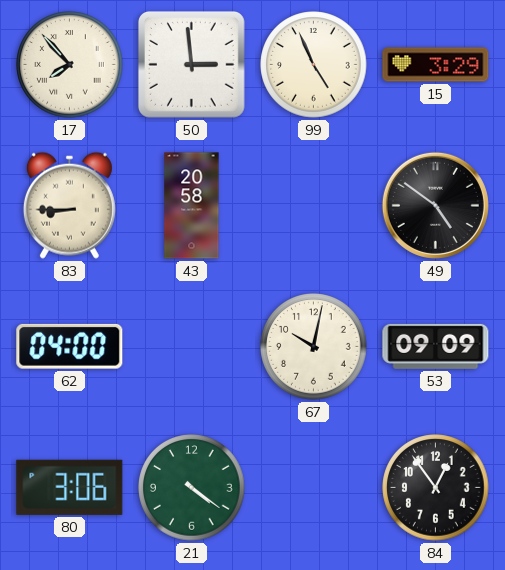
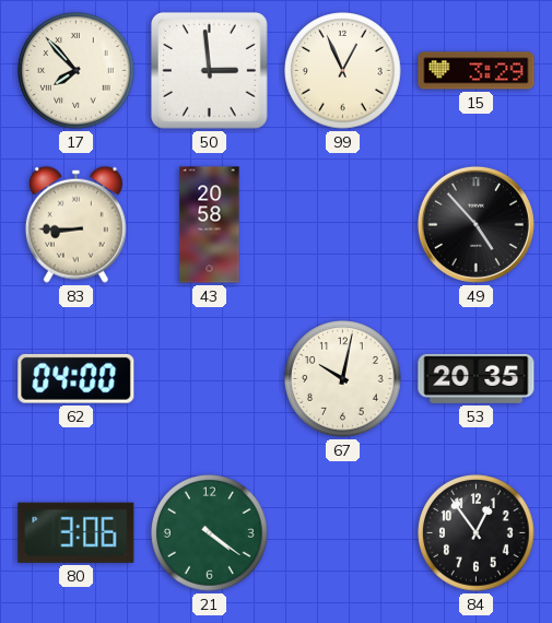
99: 4:56 -> 12:56 (343, 71)
49: 4:51 -> 4:53 (475, 224)
53: 09:09 -> 20:35 (477, 378)
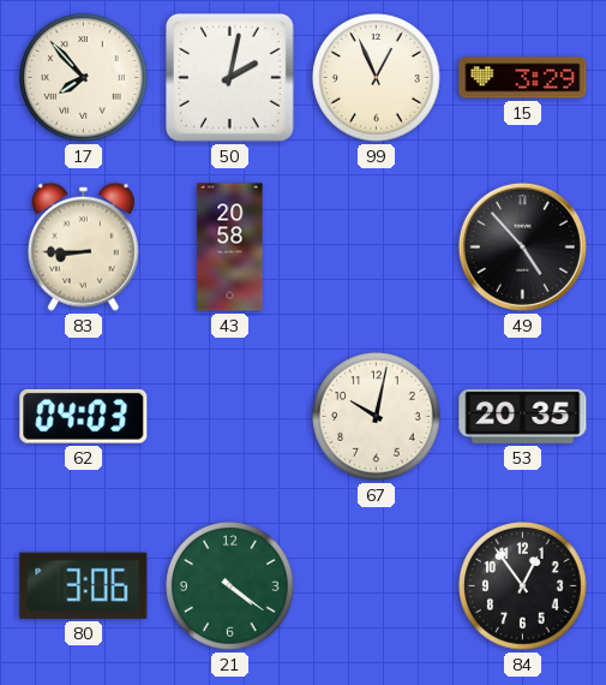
50: 2:59 -> 2:02 (229, 77)
62: 04:00 -> 04:03 (84, 416)
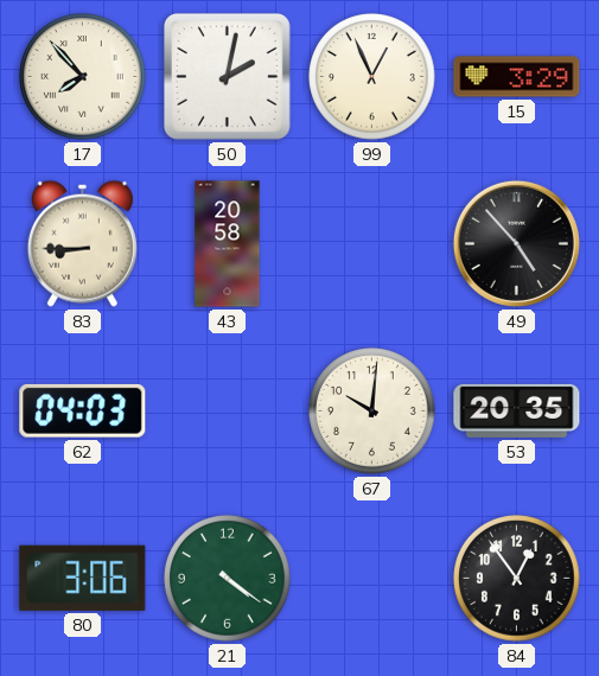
67: 10:02 -> 10:01 (372, 412)
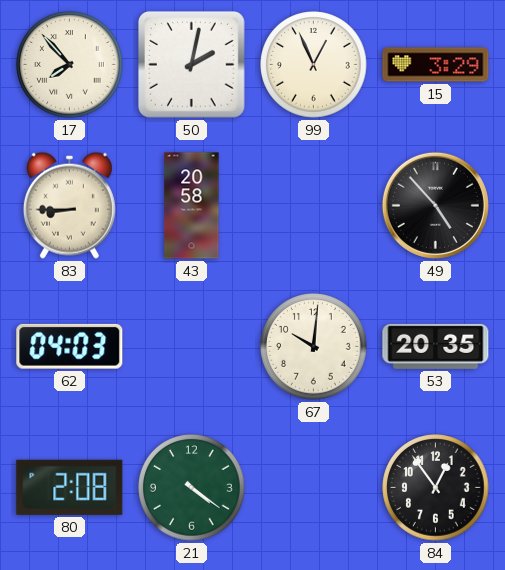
80: 3:06 -> 2:08 (70, 487)
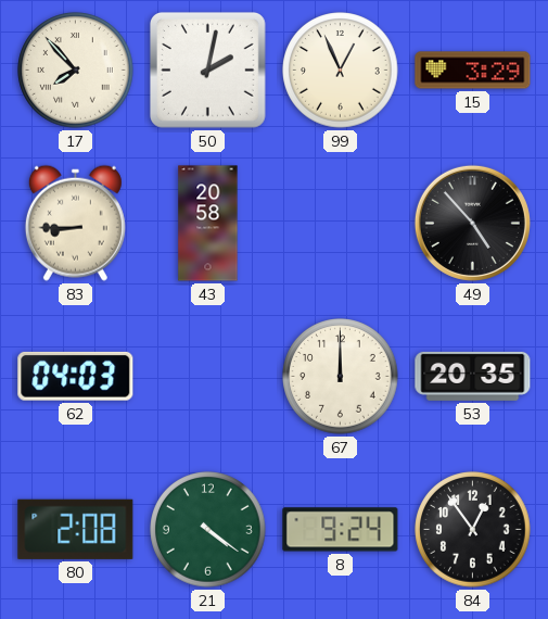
67: 10:01 -> 12:00 (341, 377)
8: none -> 9:24 (341, 530)
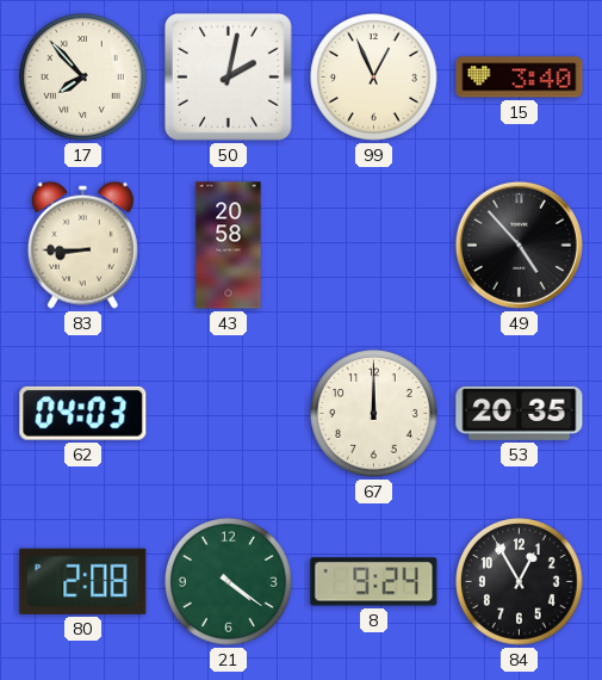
15: 3:29 -> 3:40 (520, 78)
84: 12:54 -> 12:55 (520, 582)
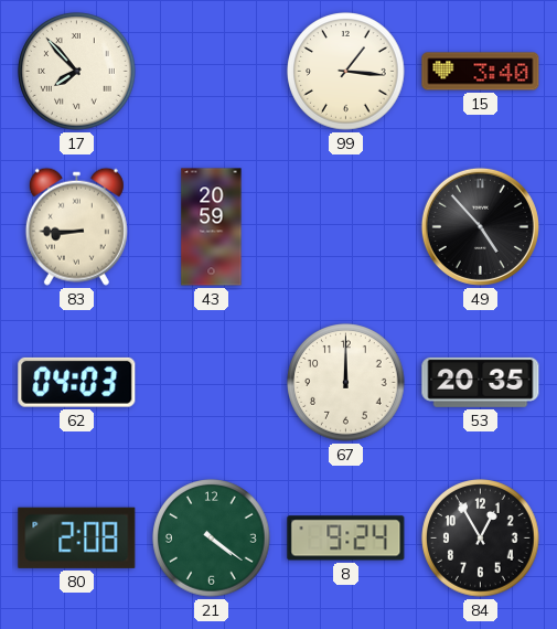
50: 2:02 -> none (228, 76)
99: 12:56 -> 1:16 (346, 72)
43: 20:58 -> 20:59 (212, 227)
